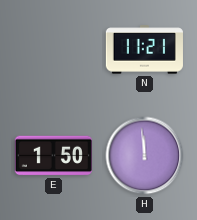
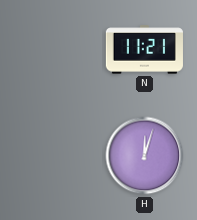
E: 1:50 -> none (53, 156)
H: 11:59 -> 12:03 (145, 156)
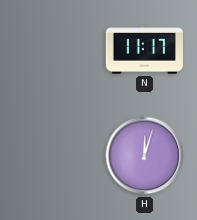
N: 11:21 -> 11:17 (144, 50)
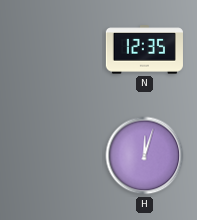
N: 11:17 -> 12:35 (144, 50)
